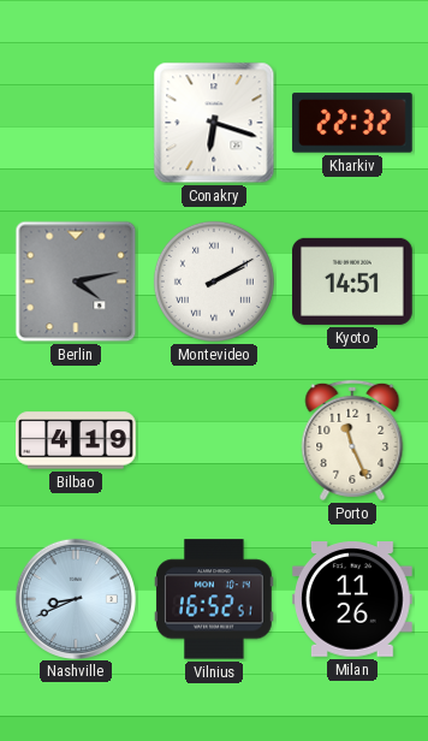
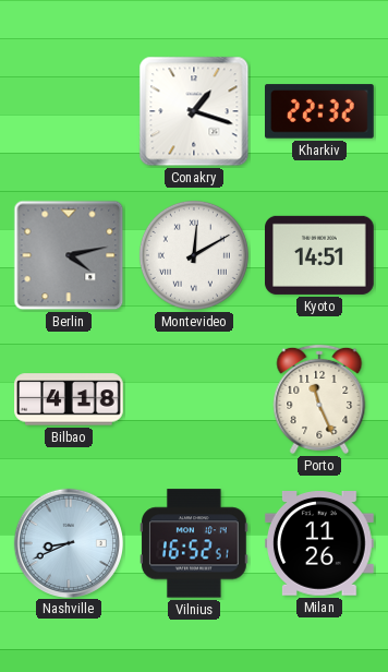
Conakry: 6:18 -> 1:18 (194, 111)
Montevideo: 2:10 -> 12:10 (194, 255)
Bilbao: 4:19 -> 4:18 (69, 399)
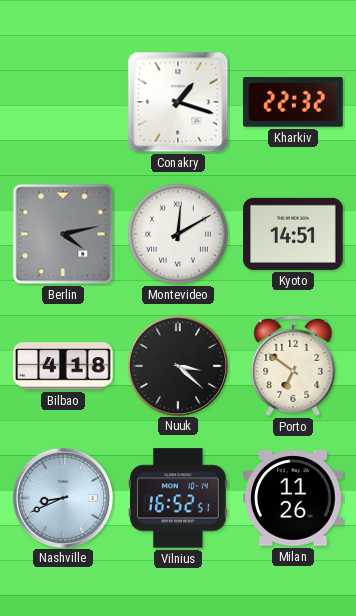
Nuuk: none -> 3:22 (177, 365)
Porto: 11:26 -> 6:51 (293, 366)
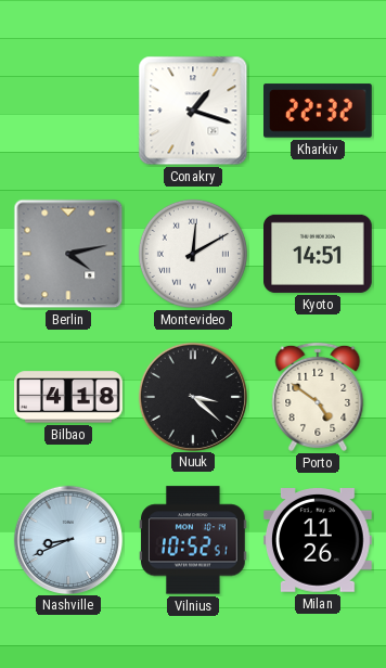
Porto: 6:51 -> 4:51 (318, 397)
Vilnius: 16:52 -> 10:52 (194, 540)
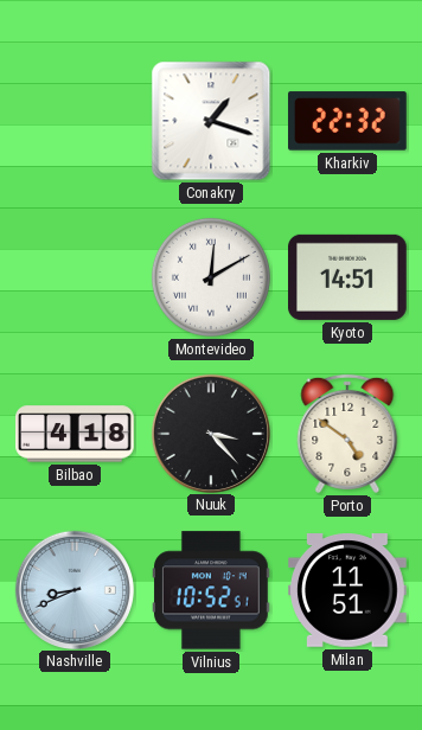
Berlin: 4:13 -> none (68, 254)
Nuuk: 3:22 -> 3:23 (210, 433)
Milan: 11:26 -> 11:51 (349, 591)
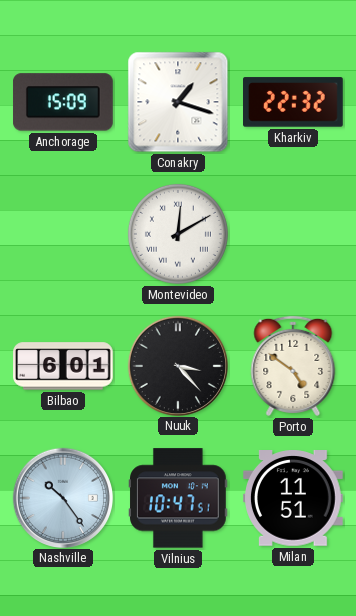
Anchorage: none -> 15:09 (64, 102)
Kyoto: 14:51 -> none (349, 277)
Bilbao: 4:18 -> 6:01 (63, 366)
Nashville: 8:41 -> 10:24 (62, 497)
Vilnius: 10:52 -> 10:47 (179, 498)
